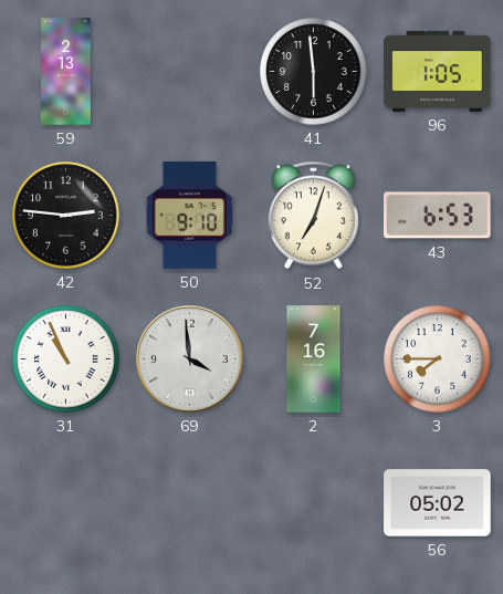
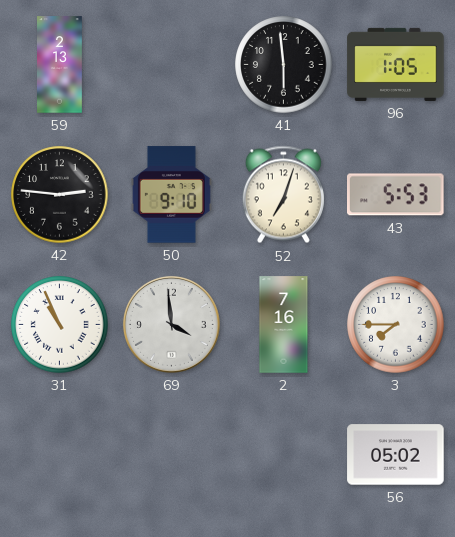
43: 6:53 -> 5:53 (396, 195)
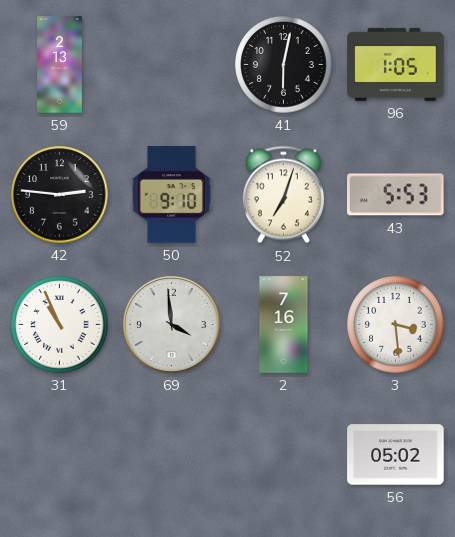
41: 5:59 -> 6:02 (284, 65)
3: 7:45 -> 3:29 (396, 325)
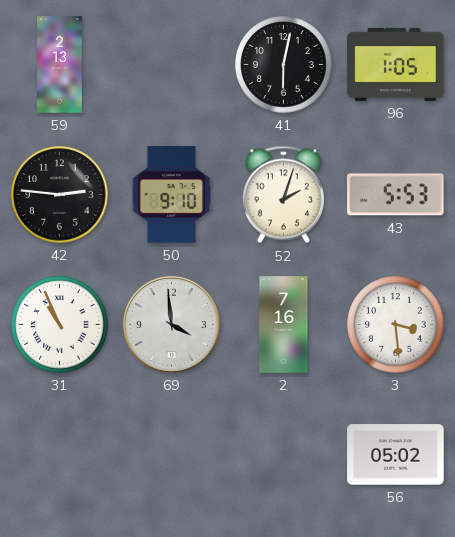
52: 7:03 -> 2:03 (283, 195)
